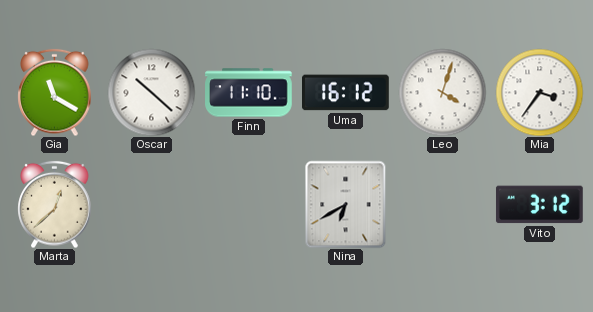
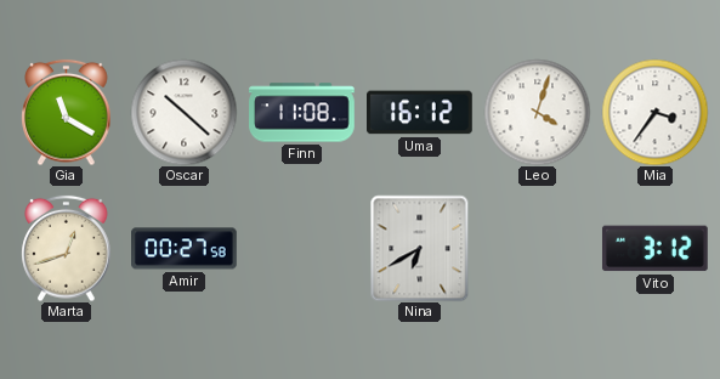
Finn: 11:10 -> 11:08 (302, 113)
Marta: 12:38 -> 12:42 (67, 248)
Amir: none -> 00:27 (185, 249)
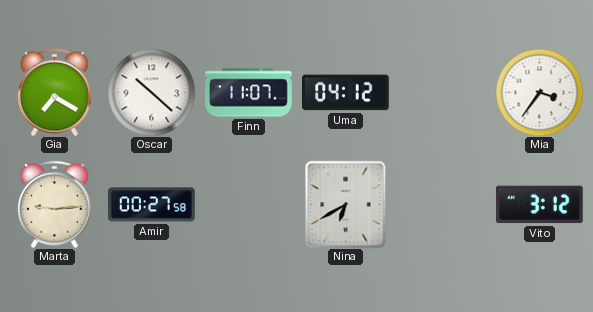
Gia: 11:20 -> 7:20 (55, 92)
Finn: 11:08 -> 11:07 (249, 93)
Uma: 16:12 -> 04:12 (346, 93)
Leo: 4:03 -> none (537, 112)
Marta: 12:42 -> 9:14 (55, 204)
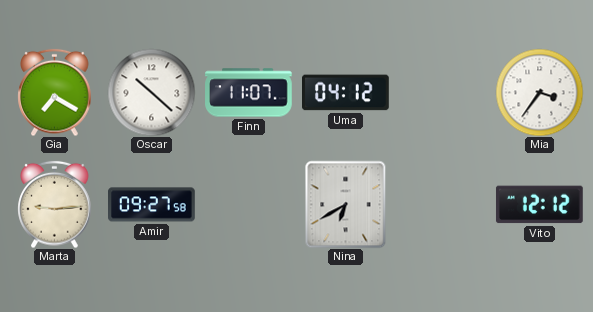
Amir: 00:27 -> 09:27 (152, 205)
Vito: 3:12 -> 12:12 (539, 205)
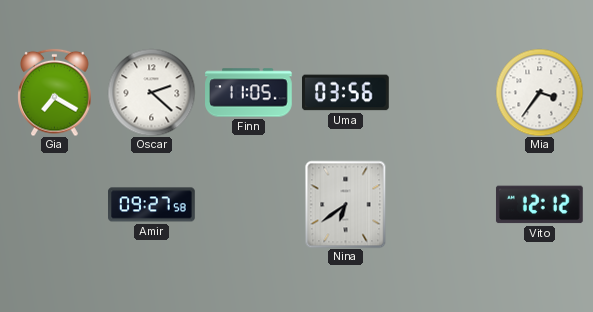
Oscar: 10:22 -> 2:22 (151, 92)
Finn: 11:07 -> 11:05 (249, 93)
Uma: 04:12 -> 03:56 (346, 93)
Marta: 9:14 -> none (55, 204)
Nina: 6:40 -> 6:39 (346, 204)
